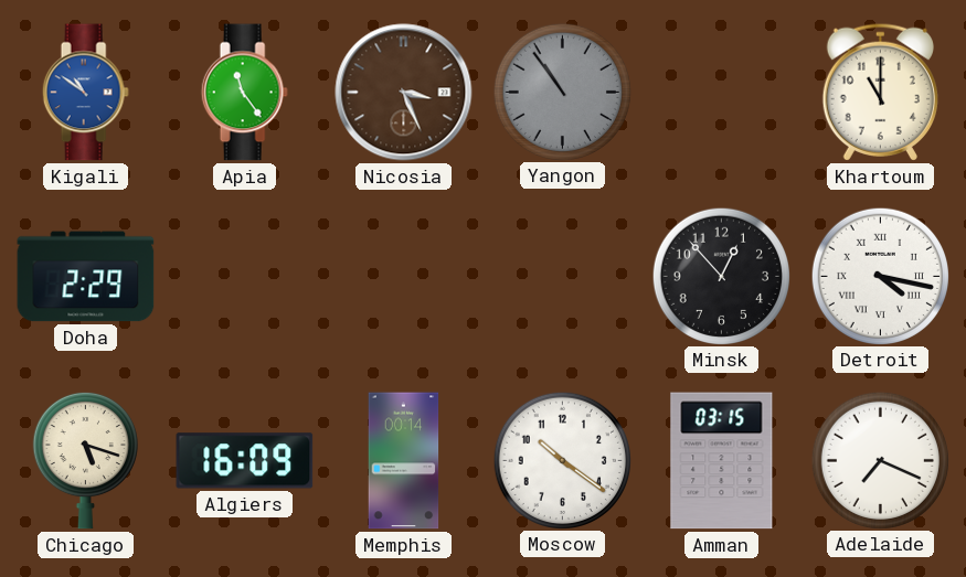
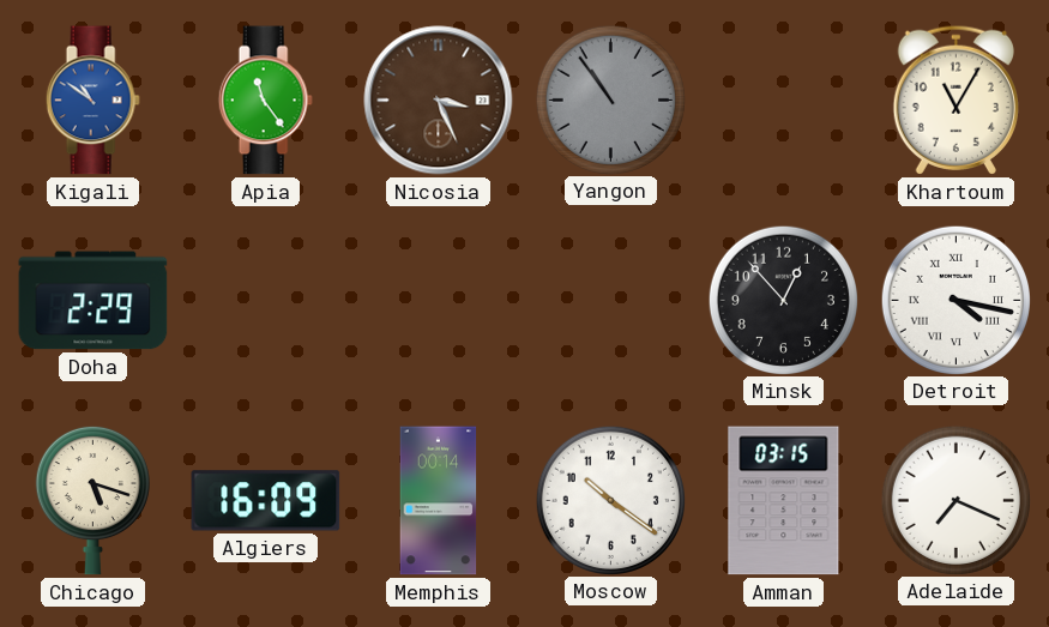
Khartoum: 11:00 -> 11:05 (955, 100)
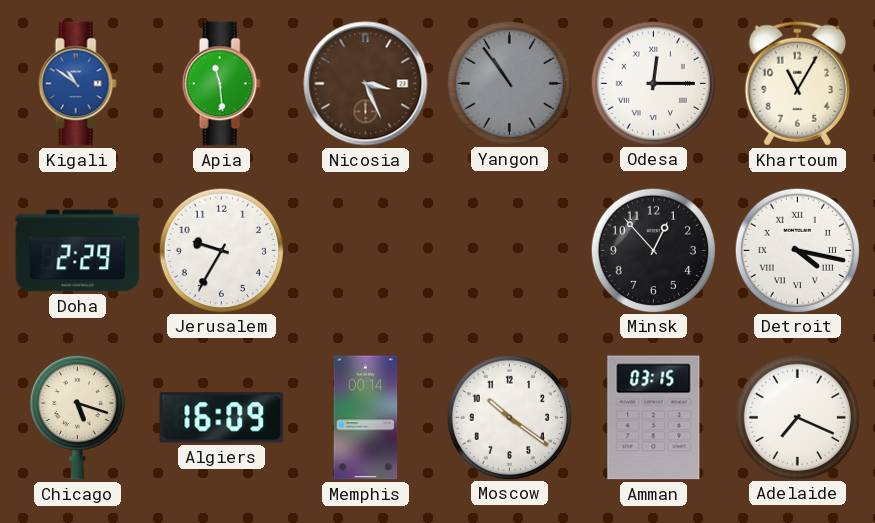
Apia: 11:24 -> 11:29 (221, 84)
Odesa: none -> 12:15 (653, 83)
Jerusalem: none -> 9:35 (221, 250)
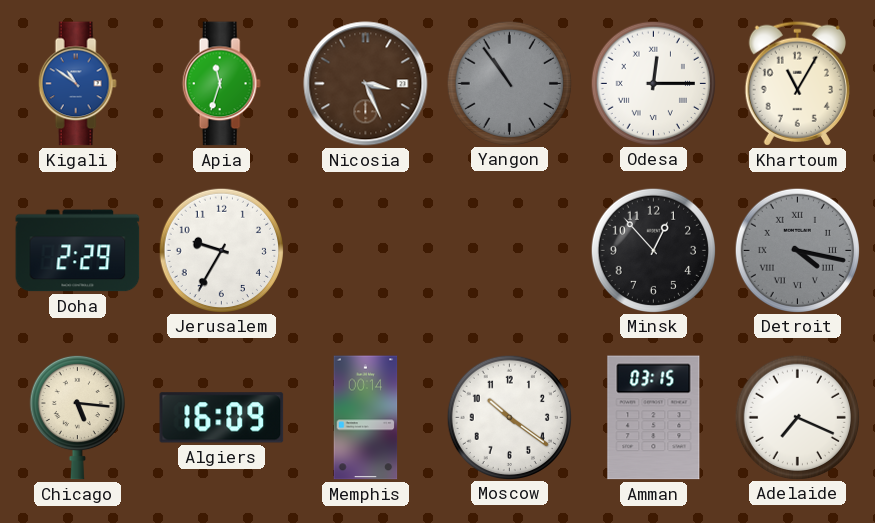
Apia: 11:29 -> 11:33 (221, 84)
Detroit dial: white -> grey (797, 250)
Chicago: 5:18 -> 5:16 (77, 417)
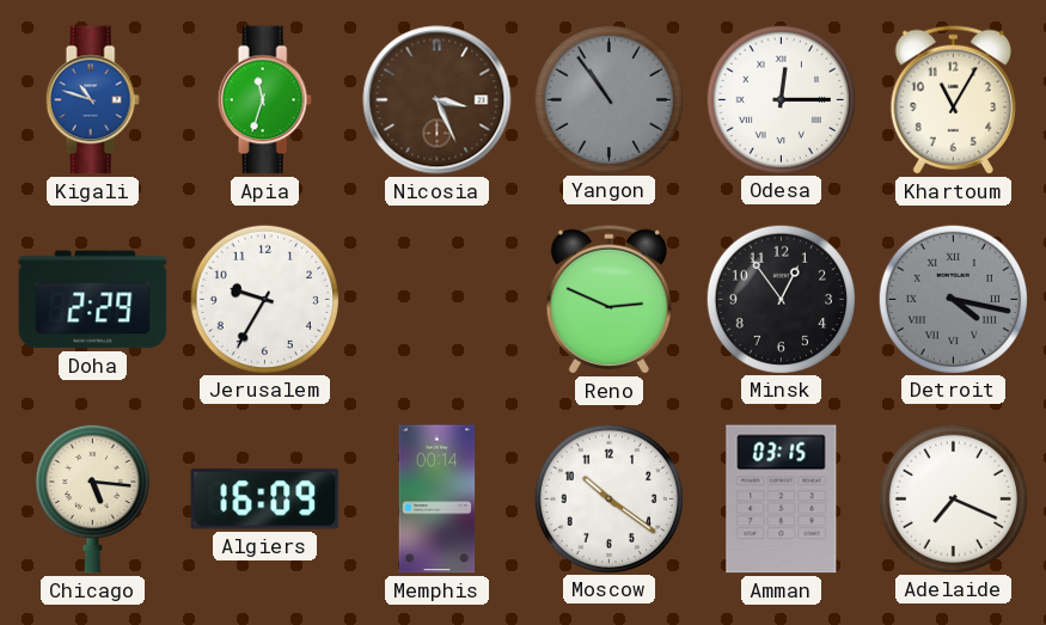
Kigali: 10:51 -> 10:48 (92, 100)
Reno: none -> 2:49 (608, 299)
Minsk: 12:53 -> 12:54 (781, 299)
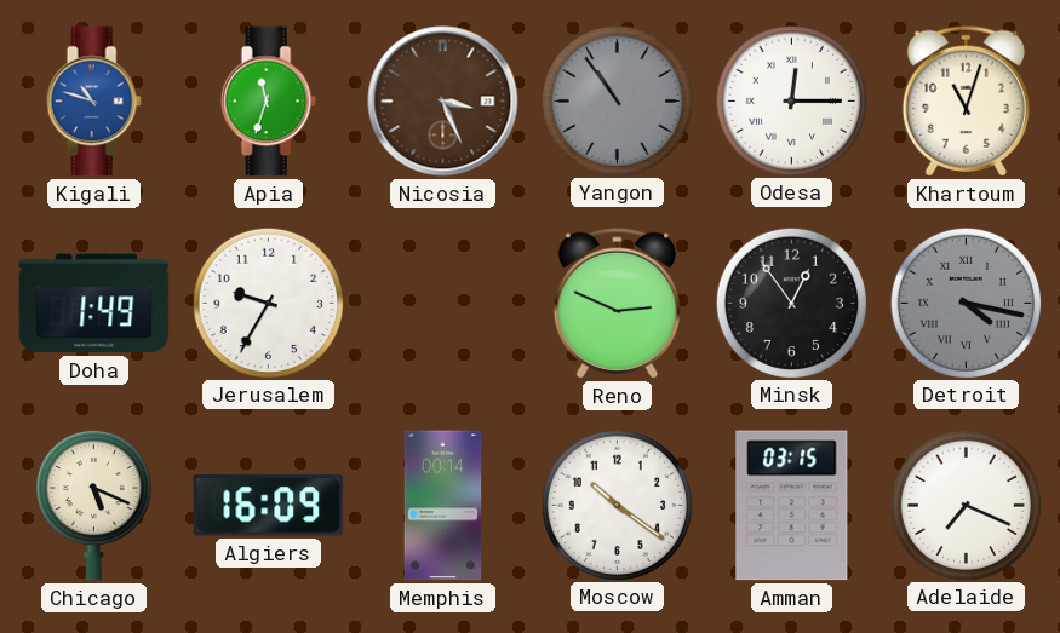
Khartoum: 11:05 -> 11:03 (966, 100)
Doha: 2:29 -> 1:49 (94, 304)
Chicago: 5:16 -> 5:19 (93, 505)
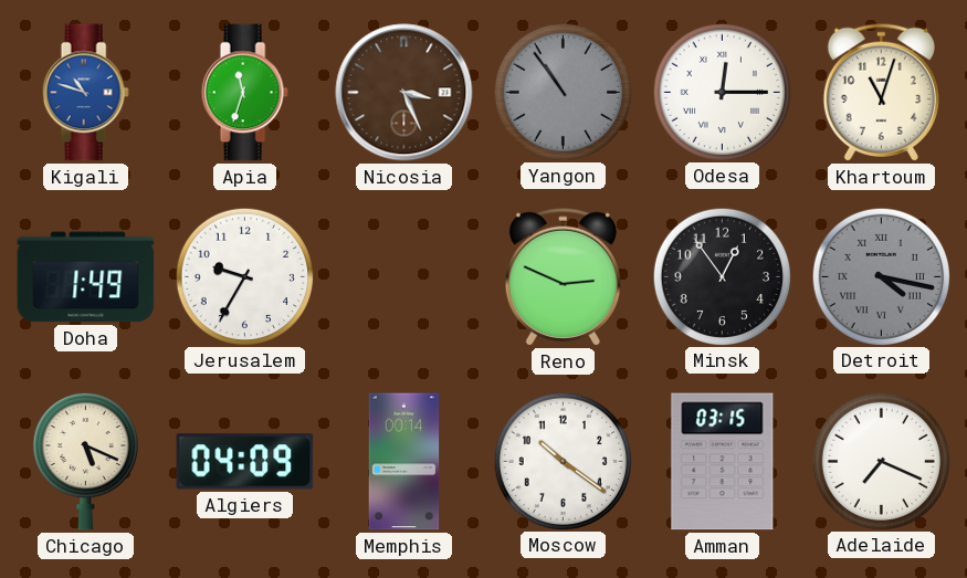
Algiers: 16:09 -> 04:09 (245, 462)
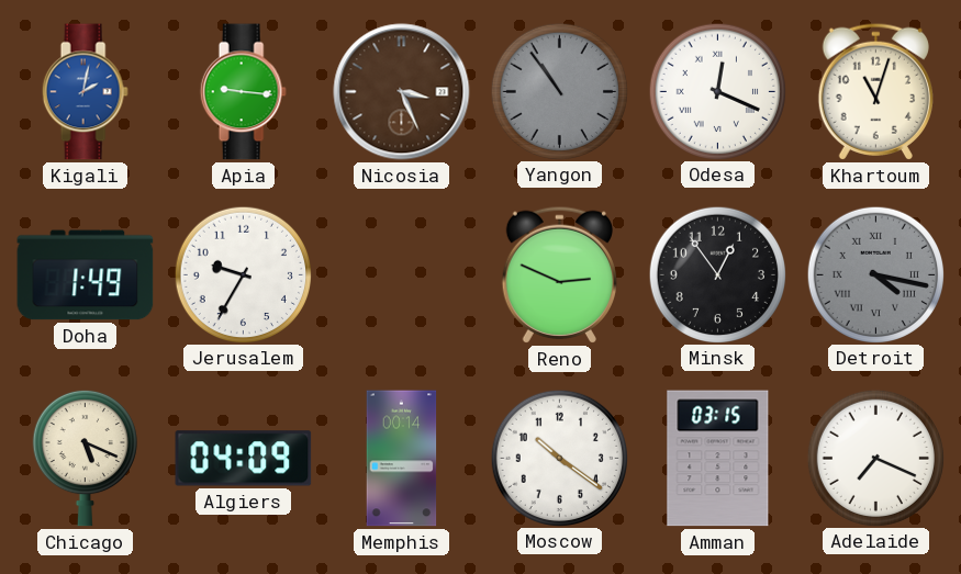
Kigali: 10:48 -> 2:02 (85, 92)
Apia: 11:33 -> 9:16 (243, 92)
Odesa: 12:15 -> 12:19 (717, 91)
